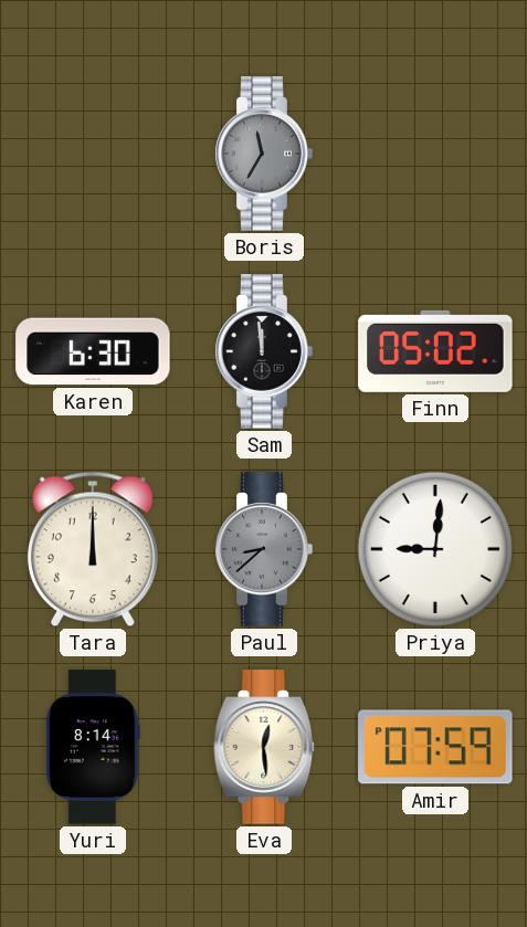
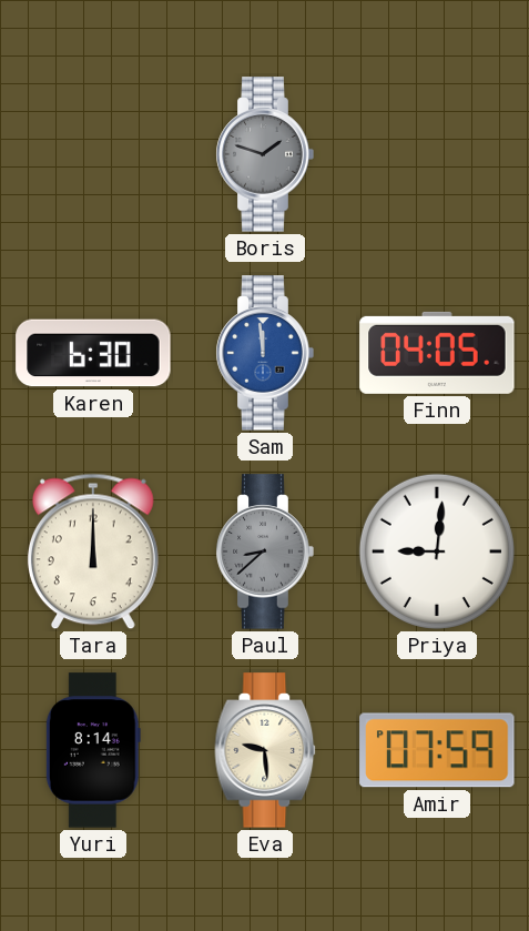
Boris: 11:35 -> 1:48 (265, 154)
Sam dial: black -> blue (265, 353)
Finn: 05:02 -> 04:05 (437, 353)
Eva: 12:29 -> 9:29 (265, 750)
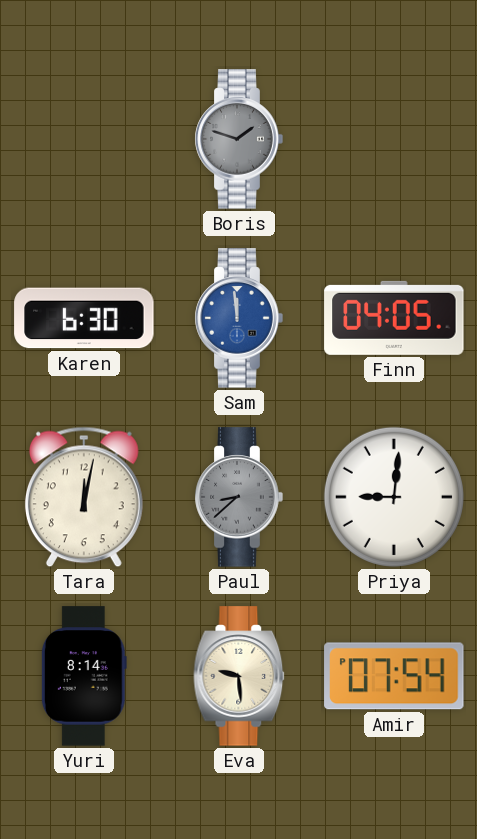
Tara: 12:00 -> 12:02 (84, 497)
Amir: 07:59 -> 07:54 (394, 676)
